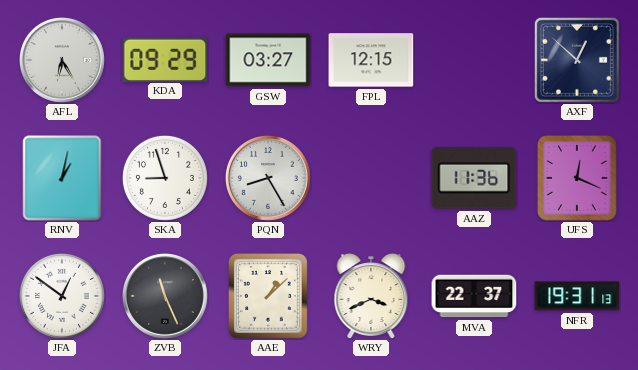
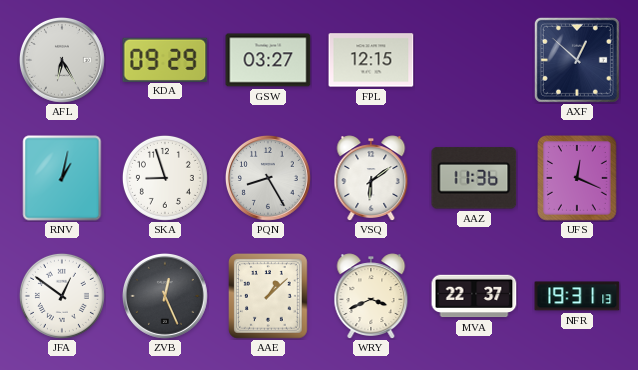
VSQ: none -> 6:09 (371, 178)
ZVB: 11:26 -> 12:26 (165, 296)
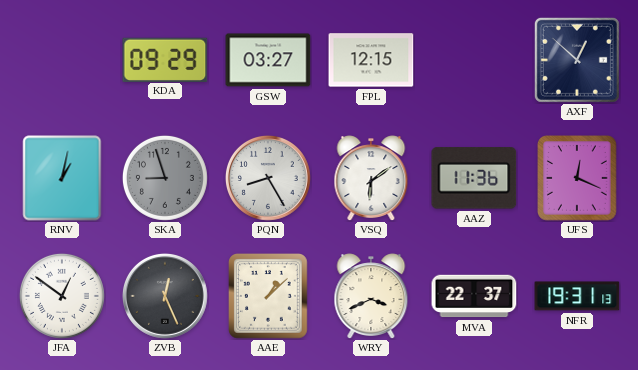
AFL: 6:25 -> none (62, 60)
SKA dial: white -> grey (165, 178)
